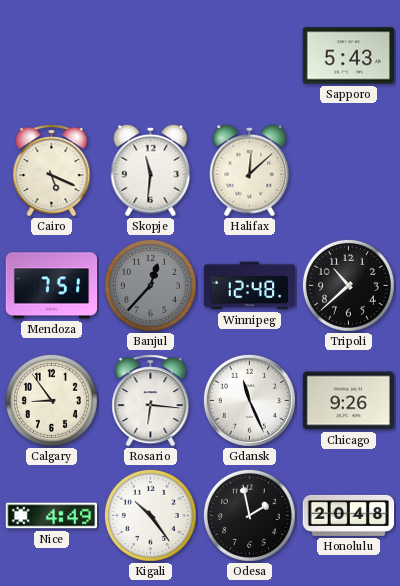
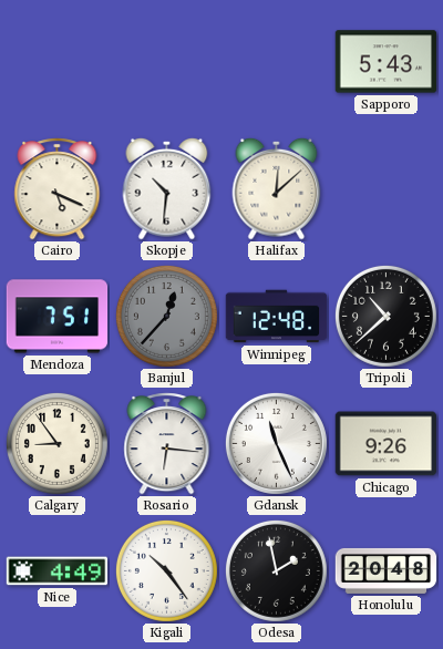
Skopje: 11:31 -> 10:31 (167, 188)
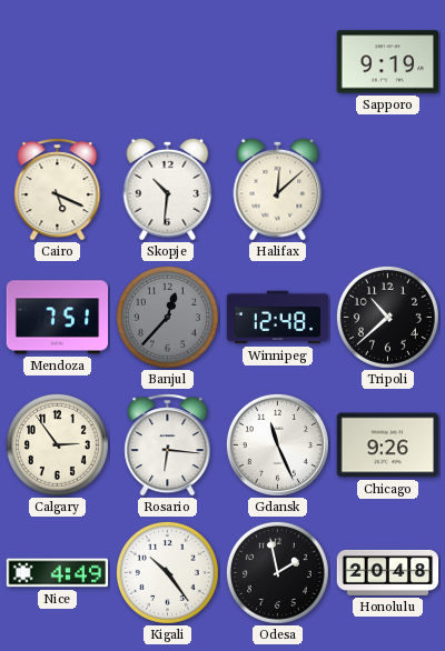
Sapporo: 5:43 -> 9:19 (388, 62)
Calgary: 8:54 -> 2:54 (57, 444)
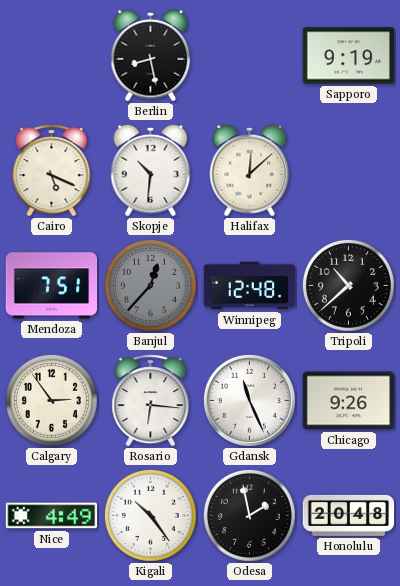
Berlin: none -> 8:28 (151, 55)
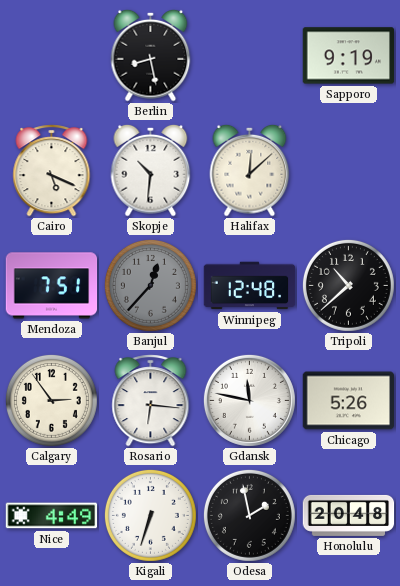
Gdansk: 11:26 -> 11:47 (249, 400)
Chicago: 9:26 -> 5:26 (349, 401)
Kigali: 10:24 -> 6:33 (150, 515)
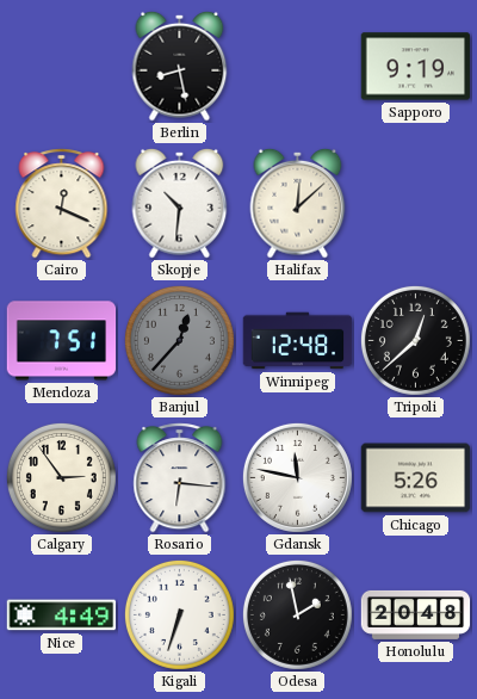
Cairo: 5:19 -> 12:19 (62, 204)
Tripoli: 10:38 -> 12:38 (415, 340)
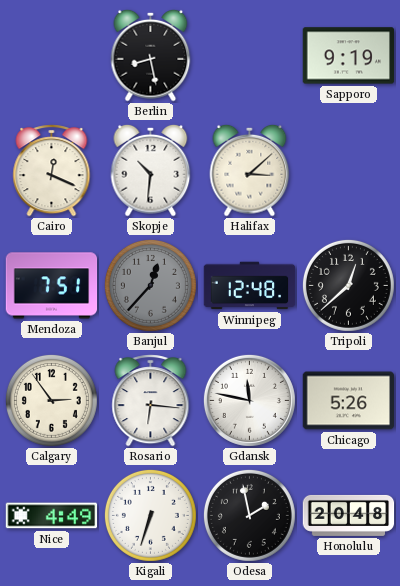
Halifax: 12:08 -> 3:08 (250, 170)
